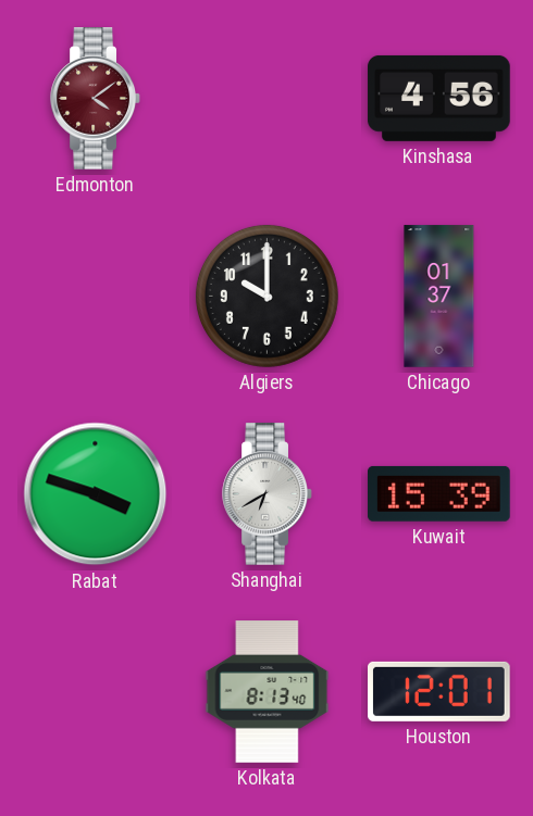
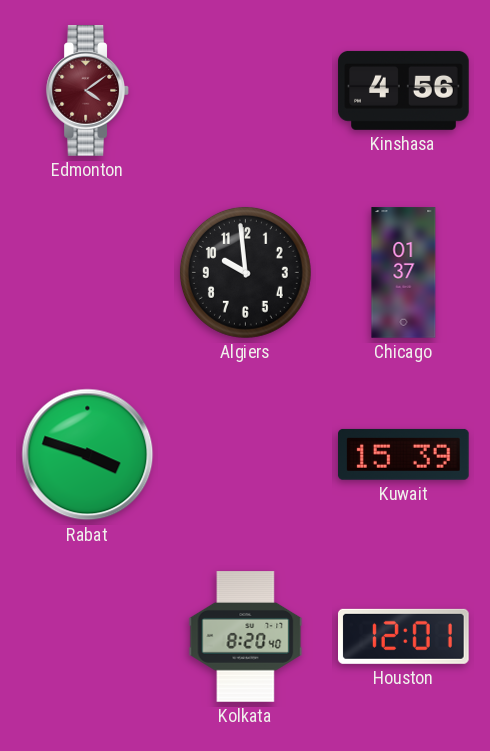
Algiers: 10:00 -> 9:59 (245, 272)
Shanghai: 6:40 -> none (268, 494)
Kolkata: 8:13 -> 8:20 (246, 637)
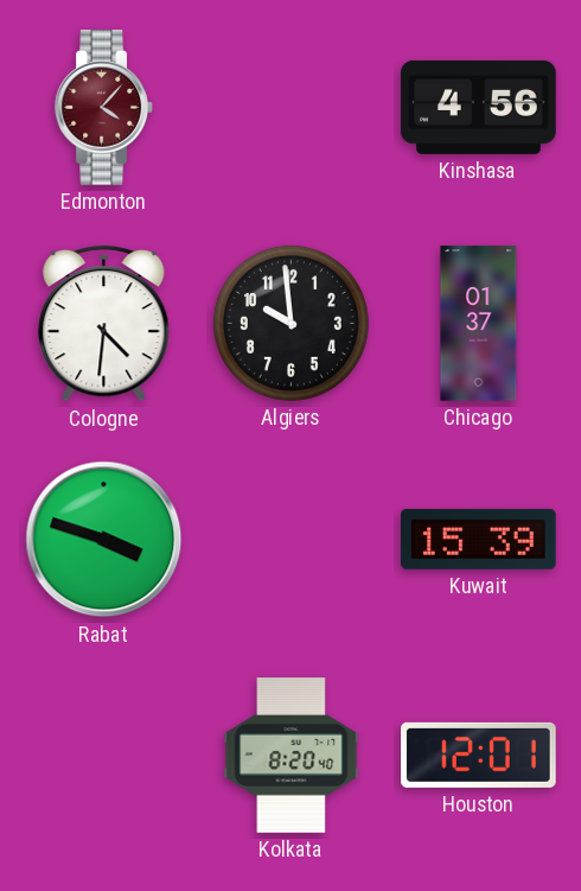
Edmonton: 4:09 -> 4:07 (104, 108)
Cologne: none -> 4:31 (104, 324)
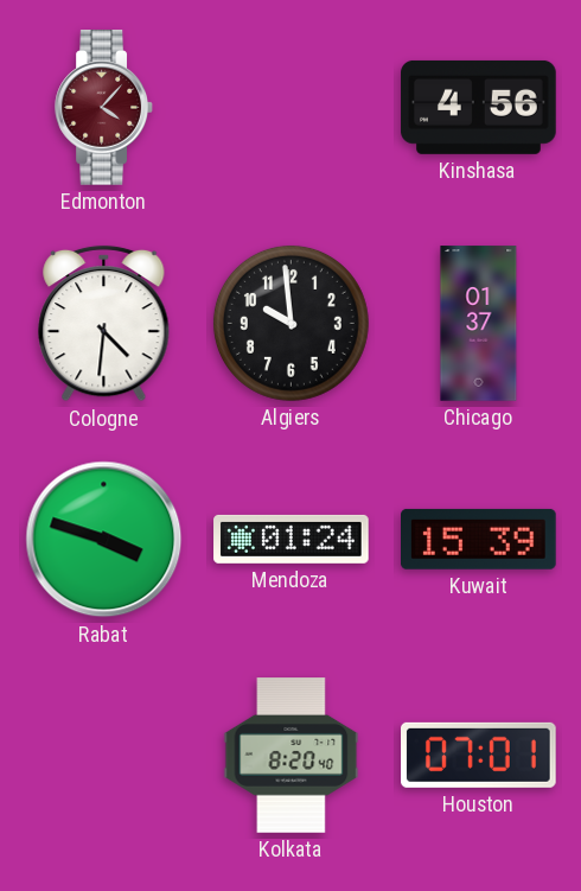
Mendoza: none -> 01:24 (292, 539)
Houston: 12:01 -> 07:01 (479, 755)
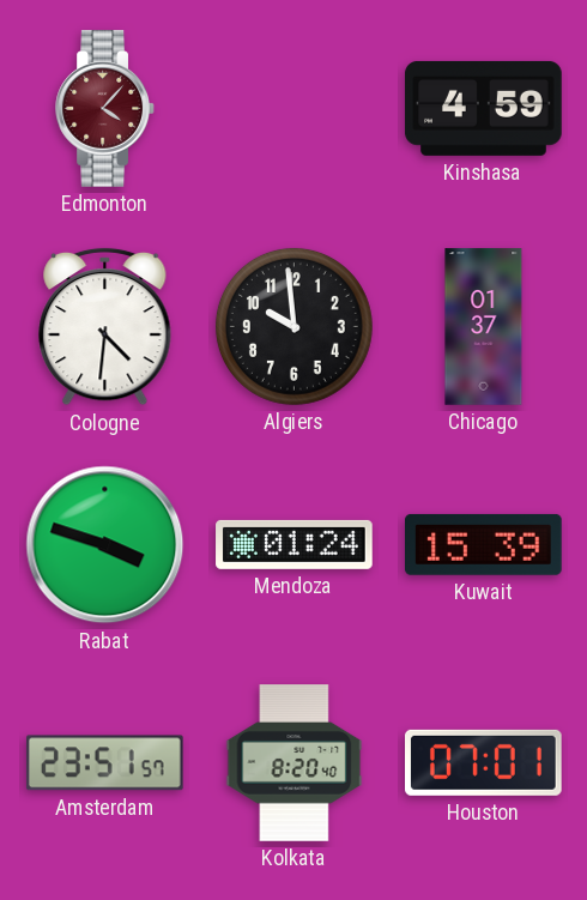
Kinshasa: 4:56 -> 4:59 (484, 108)
Amsterdam: none -> 23:51 (104, 763)
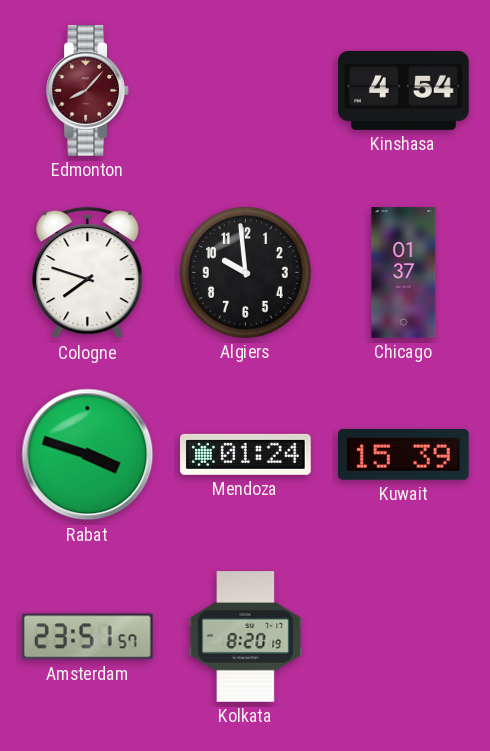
Edmonton: 4:07 -> 8:07 (88, 91)
Kinshasa: 4:59 -> 4:54 (404, 90)
Cologne: 4:31 -> 7:48 (88, 273)
Kolkata: 8:20:40 -> 8:20:19 (246, 637)
Houston: 07:01 -> none (484, 762)
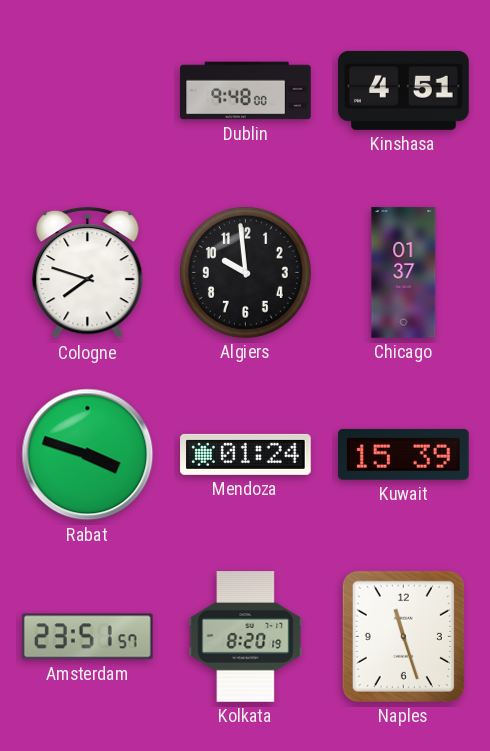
Edmonton: 8:07 -> none (88, 91)
Dublin: none -> 9:48 (246, 91)
Kinshasa: 4:54 -> 4:51 (404, 90)
Naples: none -> 11:27 (403, 636)
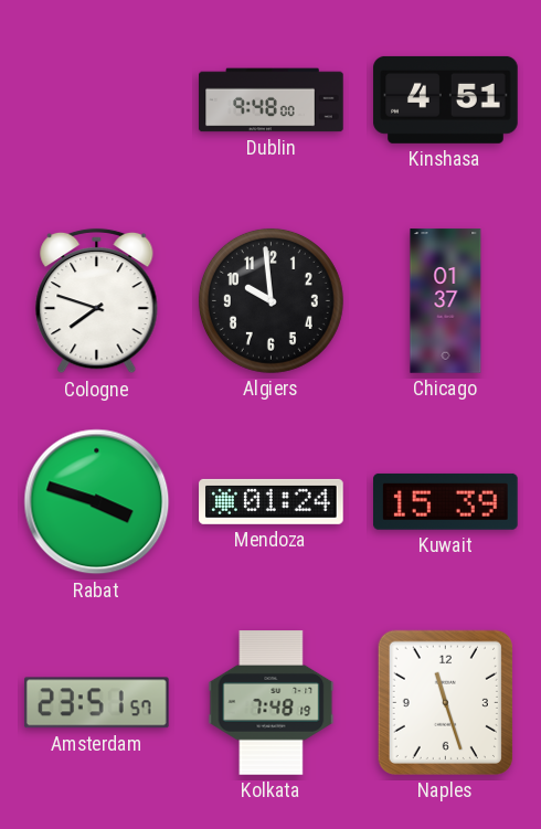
Kolkata: 8:20 -> 7:48 (272, 703)
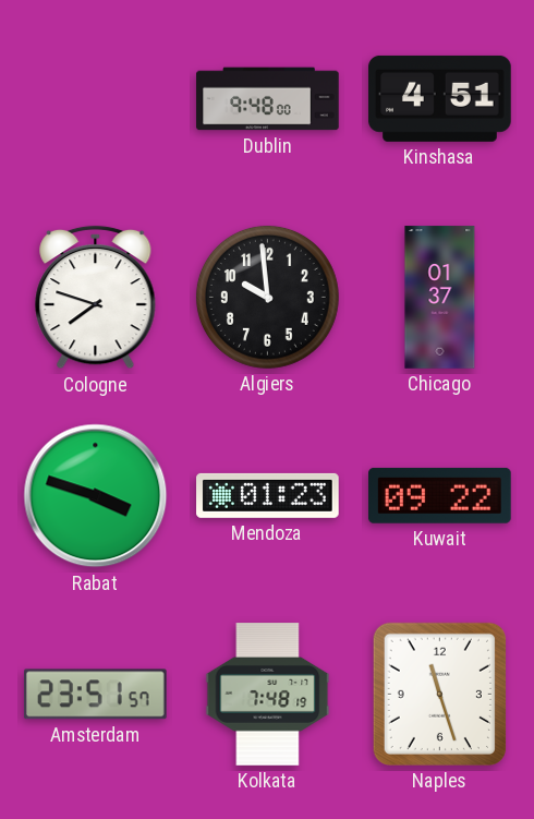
Mendoza: 01:24 -> 01:23 (268, 495)
Kuwait: 15:39 -> 09:22 (440, 495)
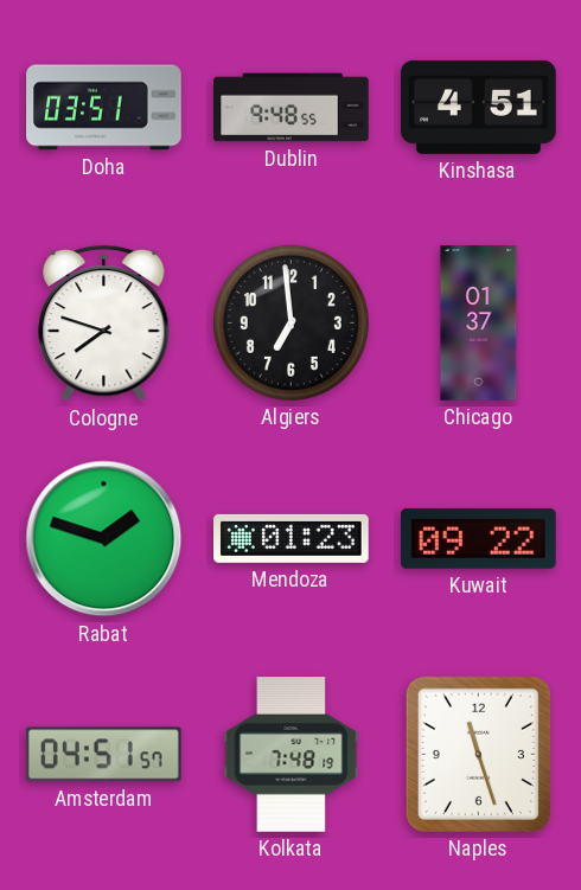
Doha: none -> 03:51 (104, 108)
Dublin: 9:48:00 -> 9:48:55 (292, 108)
Algiers: 9:59 -> 6:59 (290, 322)
Rabat: 3:48 -> 1:48 (104, 539)
Amsterdam: 23:51 -> 04:51 (103, 755)
